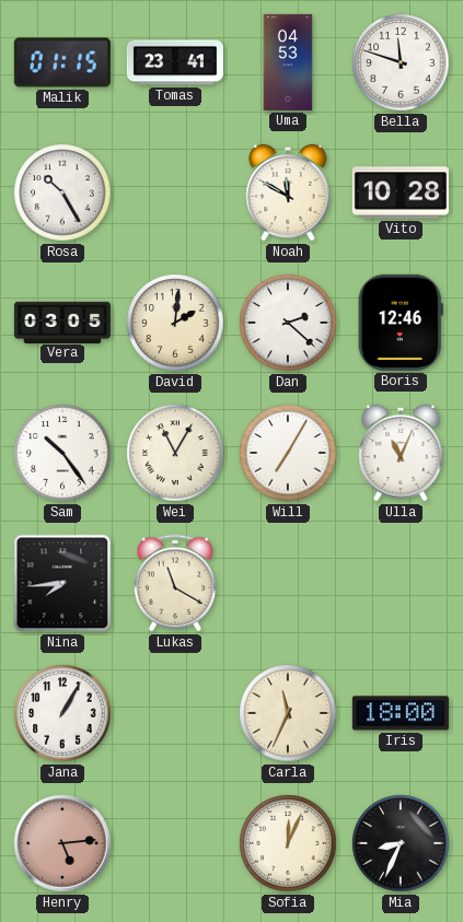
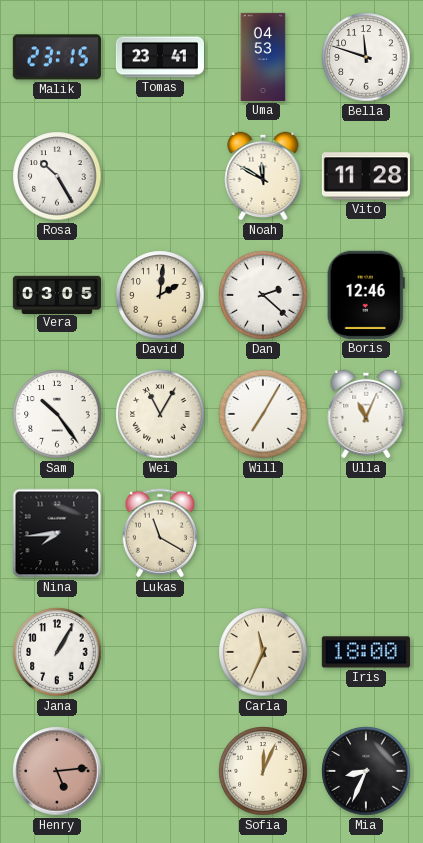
Malik: 01:15 -> 23:15 (57, 57)
Vito: 10:28 -> 11:28 (366, 176)
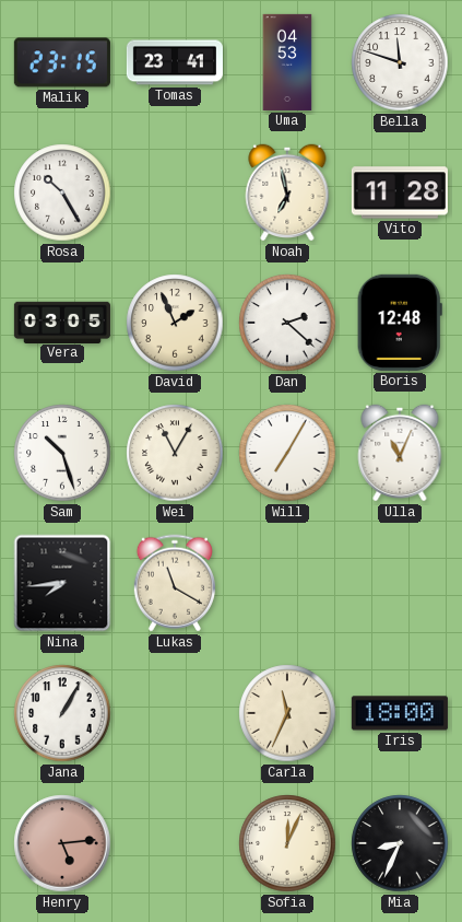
Noah: 11:50 -> 6:58 (287, 192)
David: 2:01 -> 1:56 (175, 323)
Boris: 12:46 -> 12:48 (400, 323)
Sam: 10:24 -> 10:27 (62, 453)
